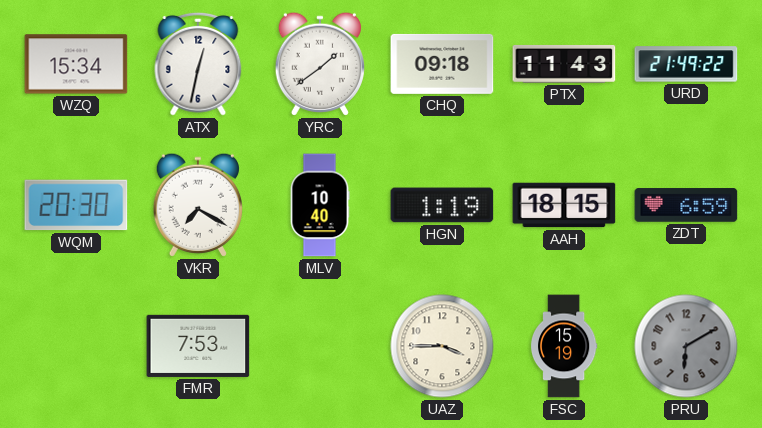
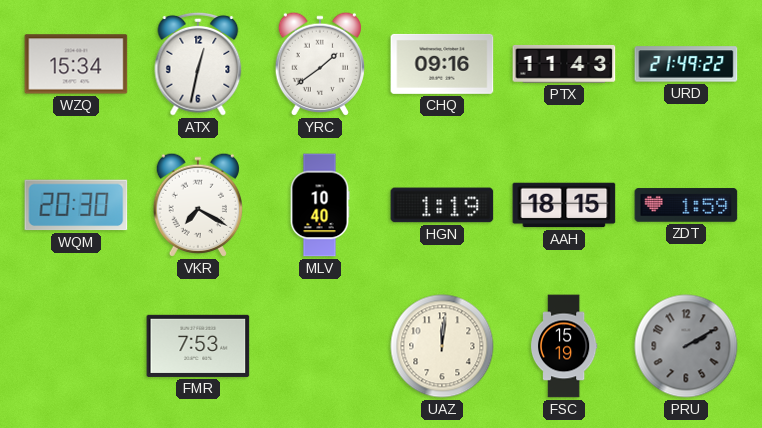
CHQ: 09:18 -> 09:16 (442, 64)
ZDT: 6:59 -> 1:59 (686, 205)
UAZ: 3:45 -> 12:01 (442, 346)
PRU: 6:10 -> 2:10 (686, 346)
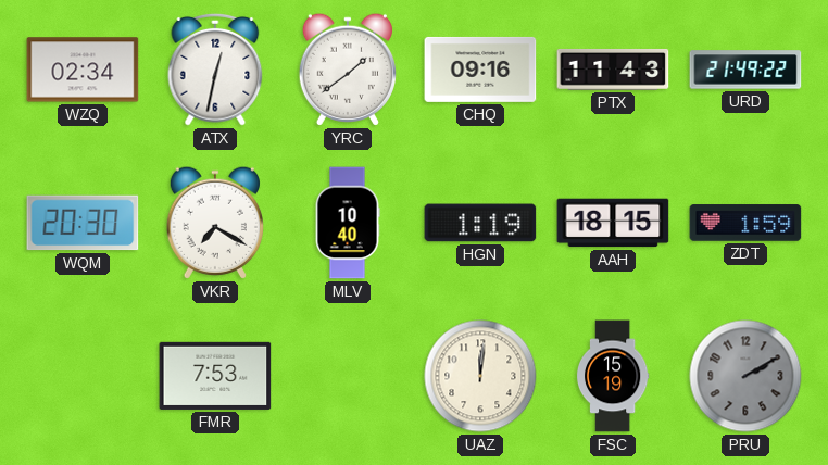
WZQ: 15:34 -> 02:34 (83, 70)
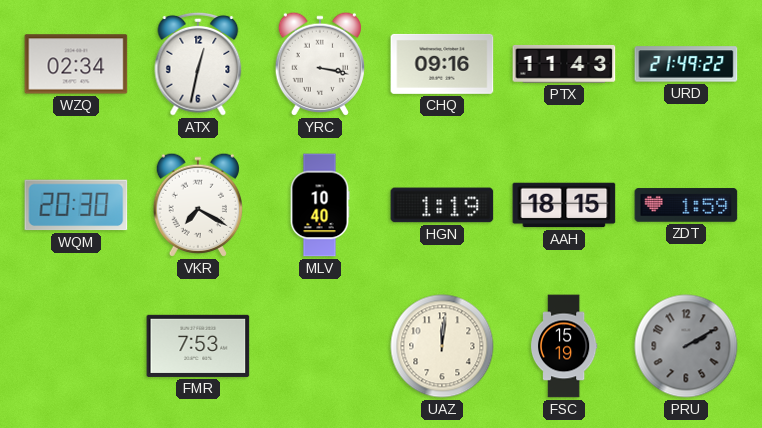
YRC: 1:39 -> 3:17 (320, 64)
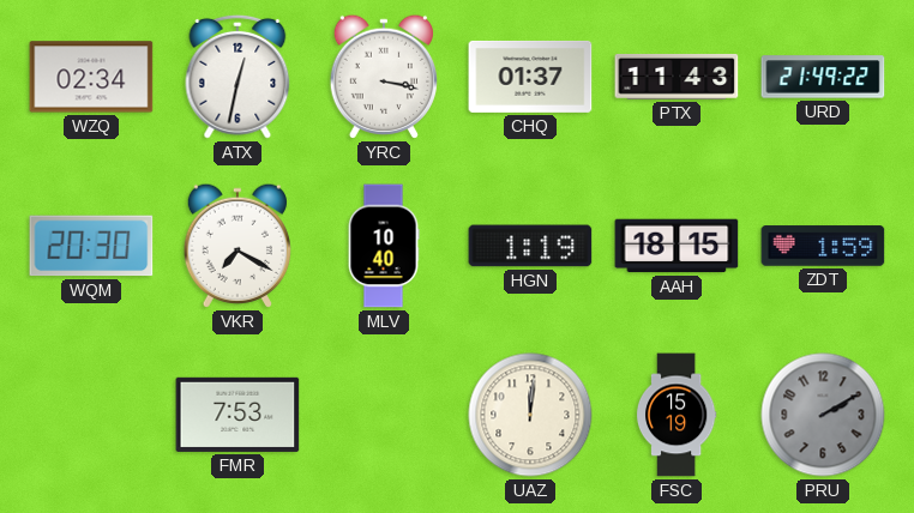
CHQ: 09:16 -> 01:37 (530, 77)
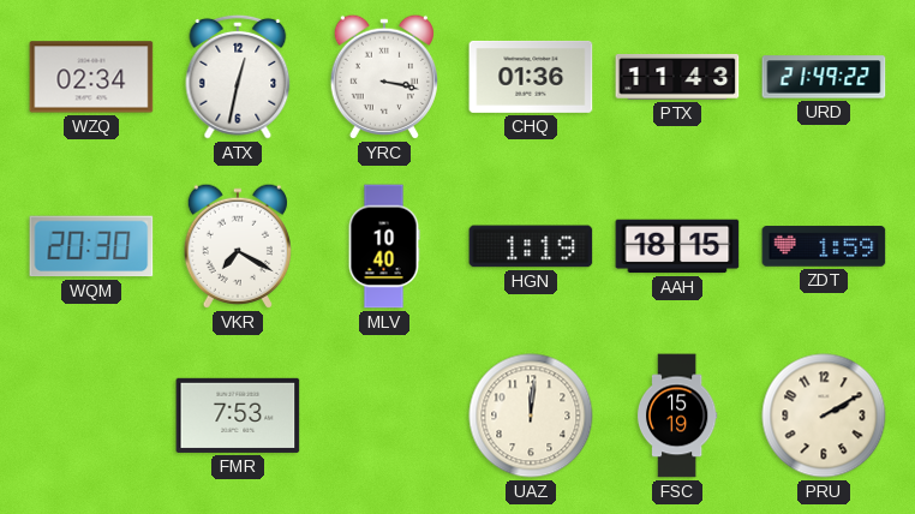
CHQ: 01:37 -> 01:36 (531, 77)
PRU dial: grey -> cream (824, 416)
